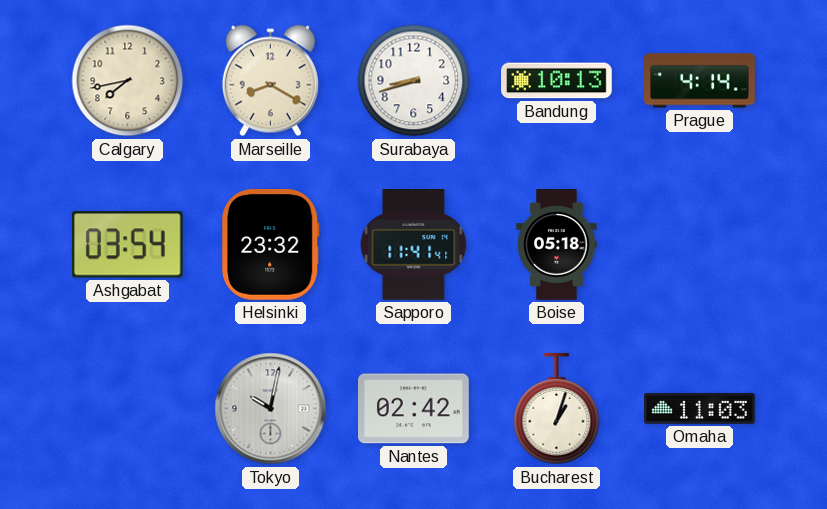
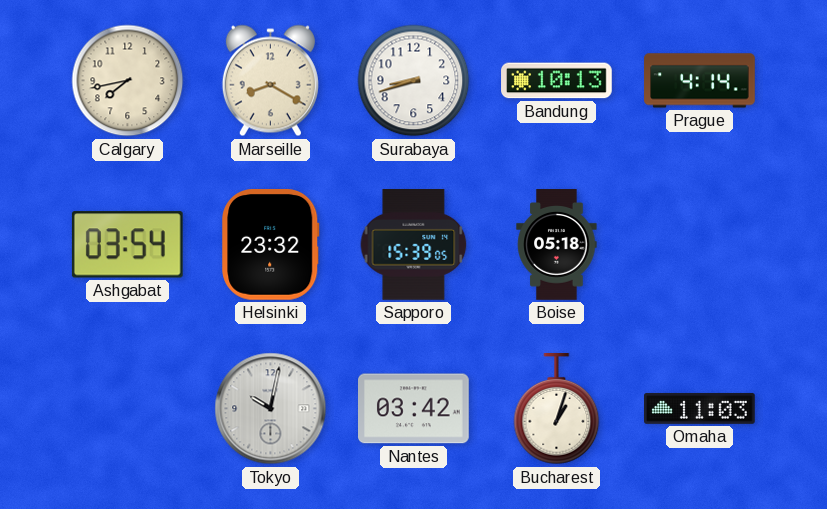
Sapporo: 11:41 -> 15:39 (414, 245)
Nantes: 02:42 -> 03:42 (414, 409)
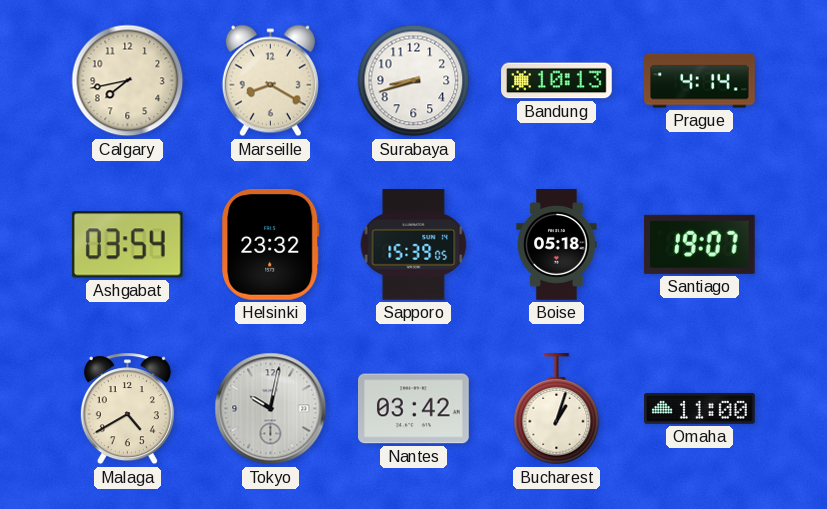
Santiago: none -> 19:07 (699, 244)
Malaga: none -> 4:40 (127, 409)
Omaha: 11:03 -> 11:00 (700, 408)
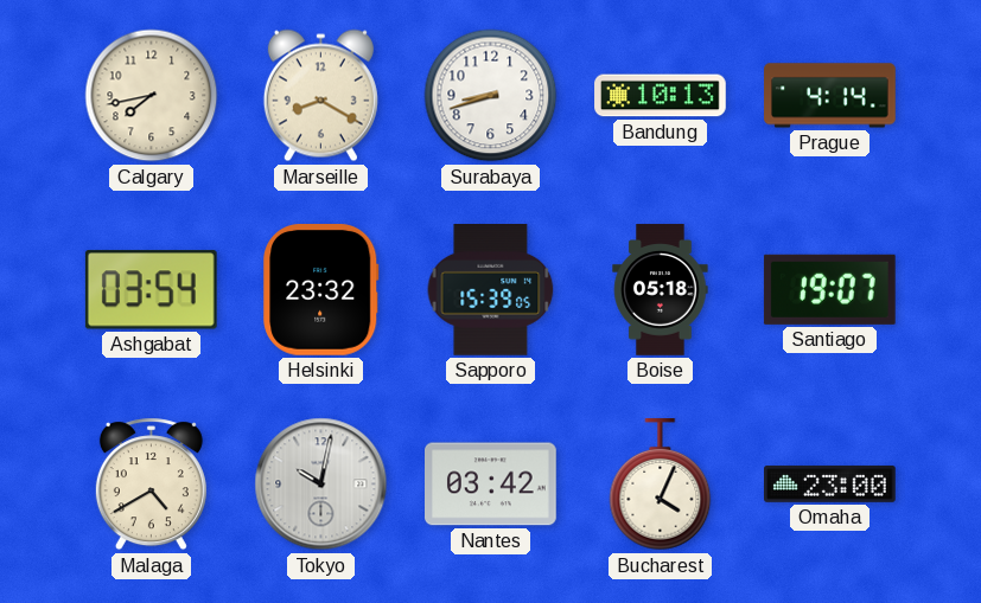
Bucharest: 1:03 -> 4:04 (661, 485)
Omaha: 11:00 -> 23:00 (830, 483)
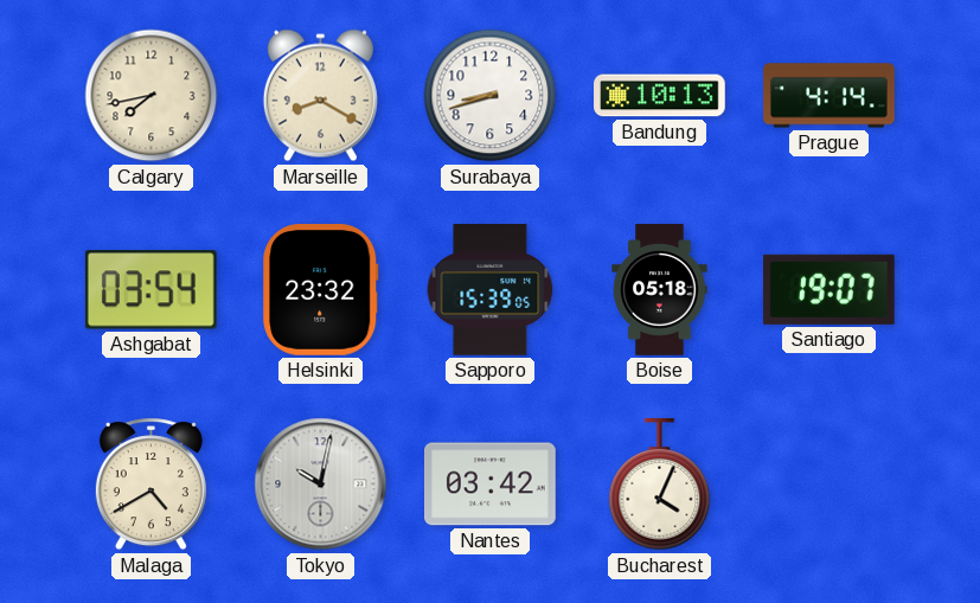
Omaha: 23:00 -> none (830, 483)
